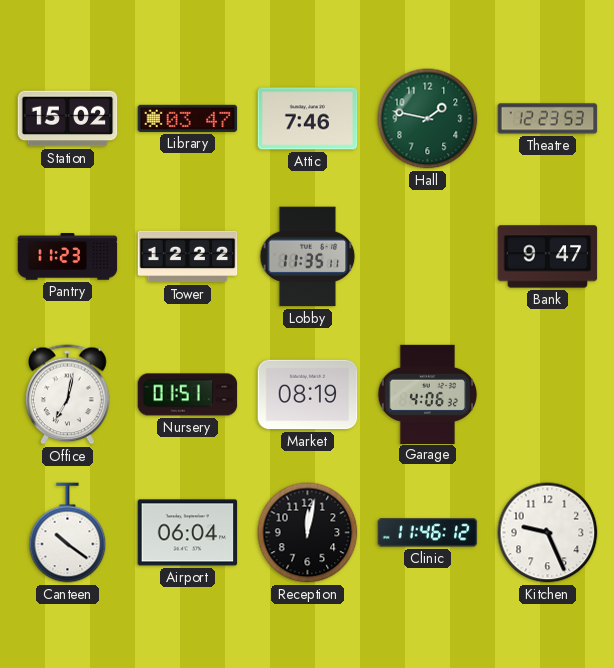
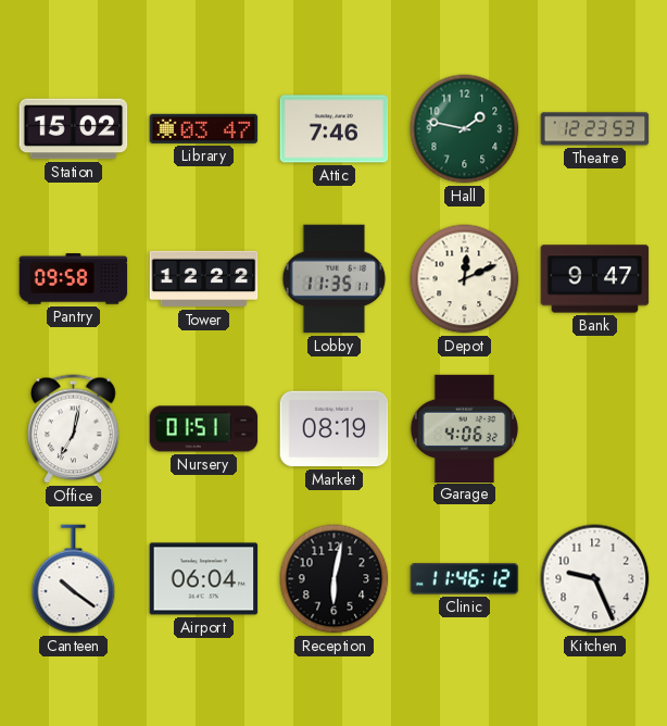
Pantry: 11:23 -> 09:58 (74, 279)
Depot: none -> 12:11 (465, 279)
Reception: 12:02 -> 6:02 (335, 579)
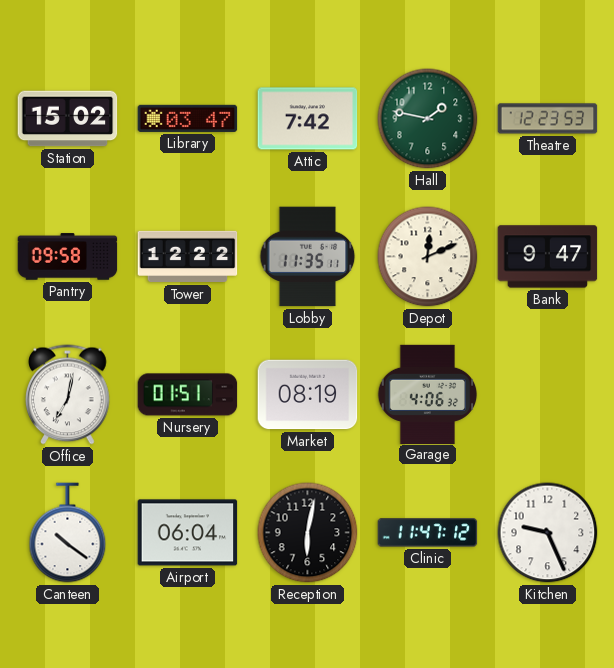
Attic: 7:46 -> 7:42 (308, 119)
Clinic: 11:46 -> 11:47 (428, 533)
